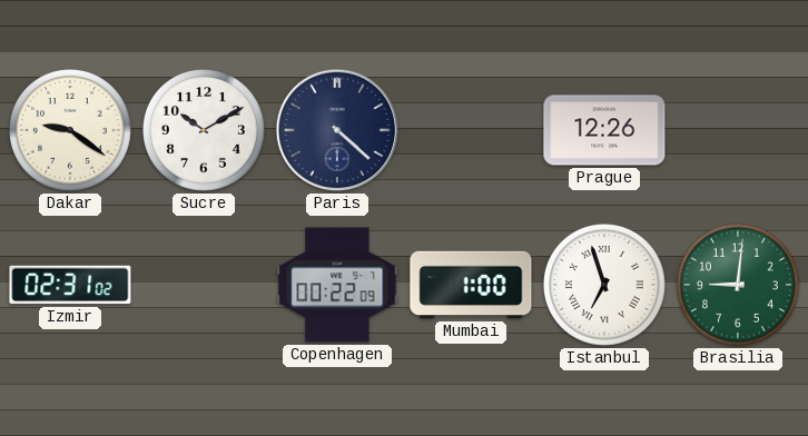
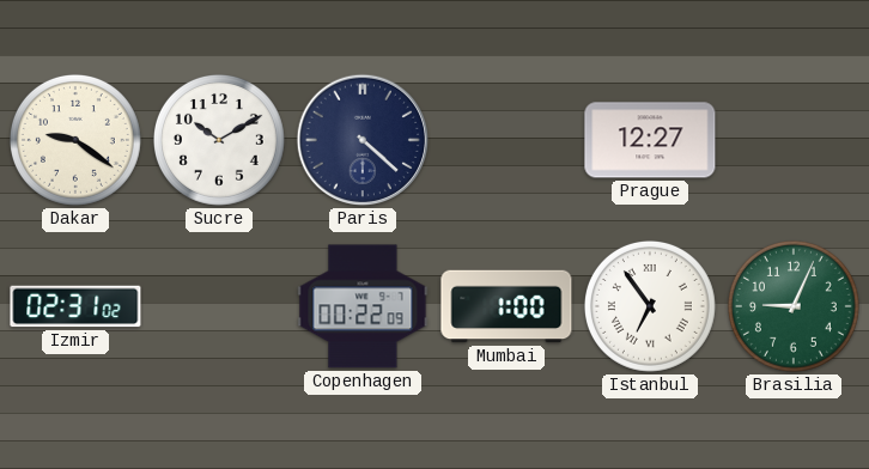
Prague: 12:26 -> 12:27 (650, 140)
Istanbul: 6:57 -> 6:54 (650, 306)
Brasilia: 9:01 -> 9:04 (794, 306)
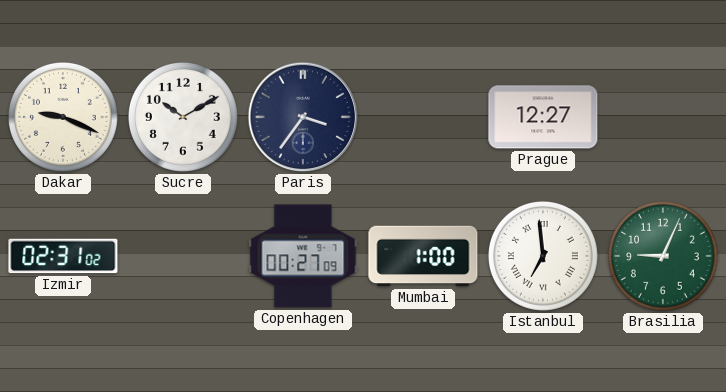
Dakar: 9:21 -> 9:19 (63, 117)
Paris: 4:22 -> 3:36 (303, 117)
Copenhagen: 00:22 -> 00:27 (303, 256)
Istanbul: 6:54 -> 6:59 (543, 256)
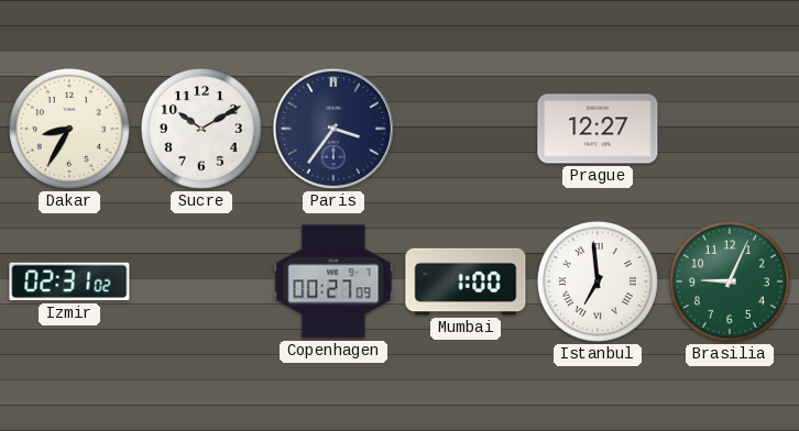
Dakar: 9:19 -> 8:35 (69, 129)
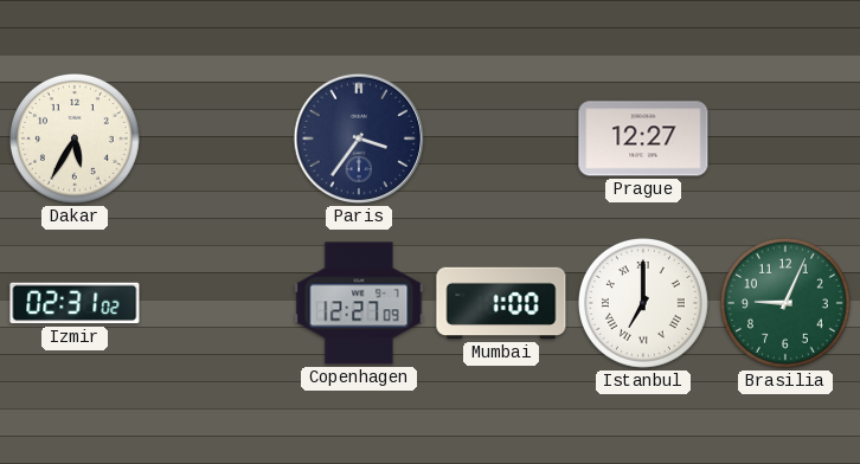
Dakar: 8:35 -> 5:35 (75, 138)
Sucre: 10:10 -> none (201, 129)
Copenhagen: 00:27 -> 12:27 (359, 303)
Istanbul: 6:59 -> 7:00 (643, 303)
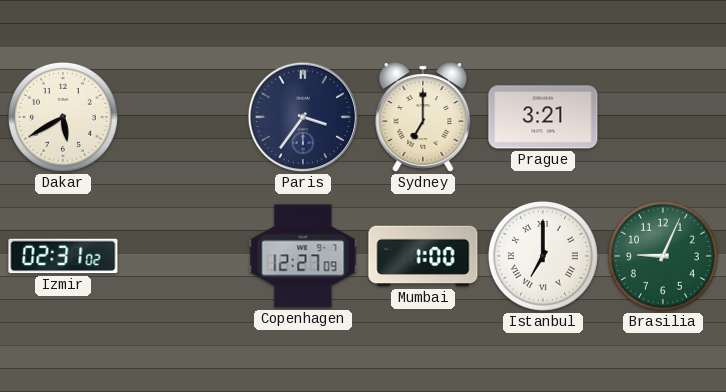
Dakar: 5:35 -> 5:40 (63, 117)
Sydney: none -> 7:00 (423, 117)
Prague: 12:27 -> 3:21 (543, 117)
